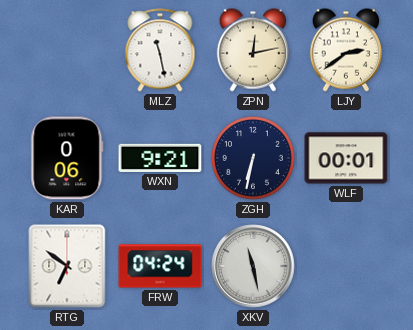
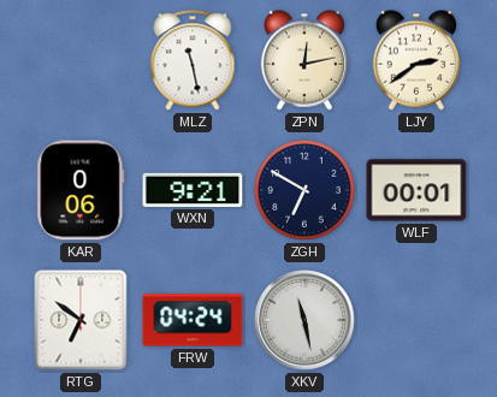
ZGH: 6:32 -> 6:50 (304, 190)
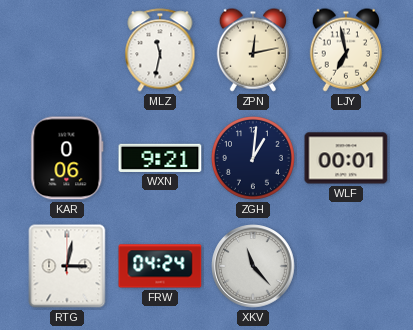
MLZ: 11:28 -> 11:32 (160, 50)
LJY: 2:39 -> 6:58 (345, 50)
ZGH: 6:50 -> 1:01 (253, 158)
RTG: 6:51 -> 3:02 (67, 266)
XKV: 11:28 -> 11:23 (253, 266)
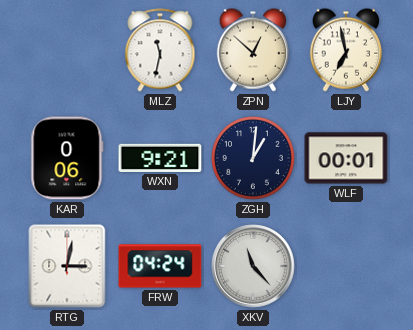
ZPN: 12:13 -> 12:52 (252, 50)
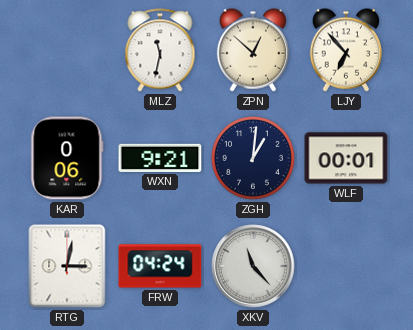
LJY: 6:58 -> 6:53 (345, 50)
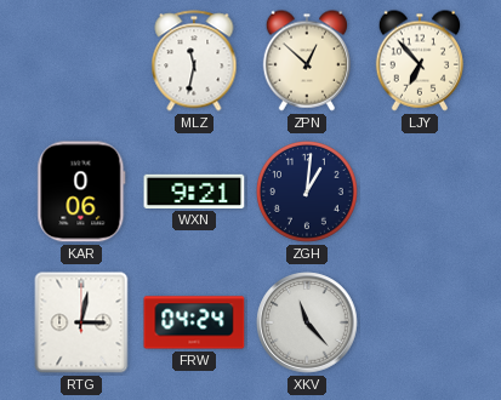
WLF: 00:01 -> none (346, 158)
